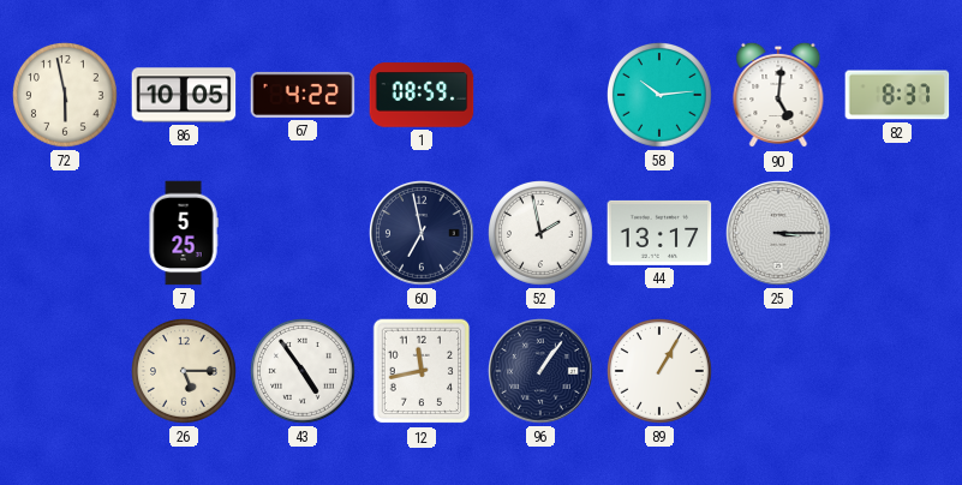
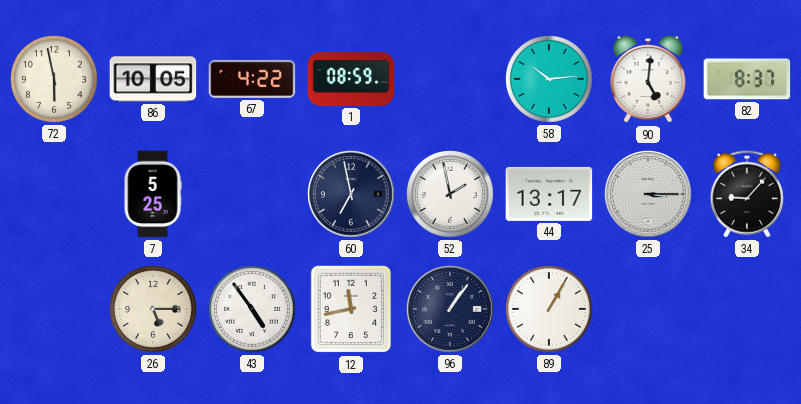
34: none -> 9:07 (747, 194)
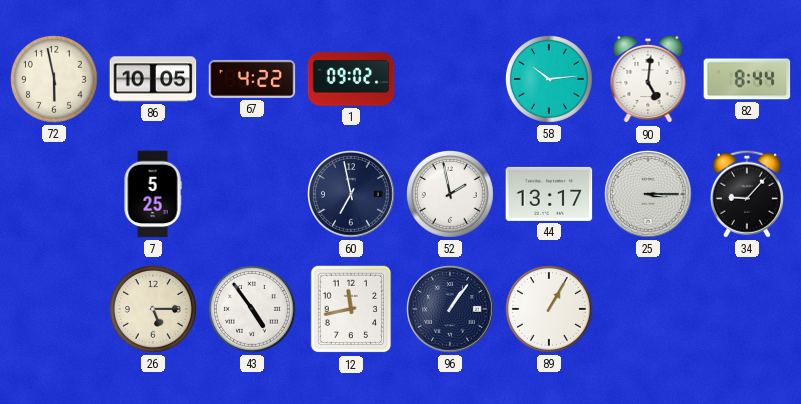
1: 08:59 -> 09:02 (351, 79)
82: 8:37 -> 8:44 (747, 79)
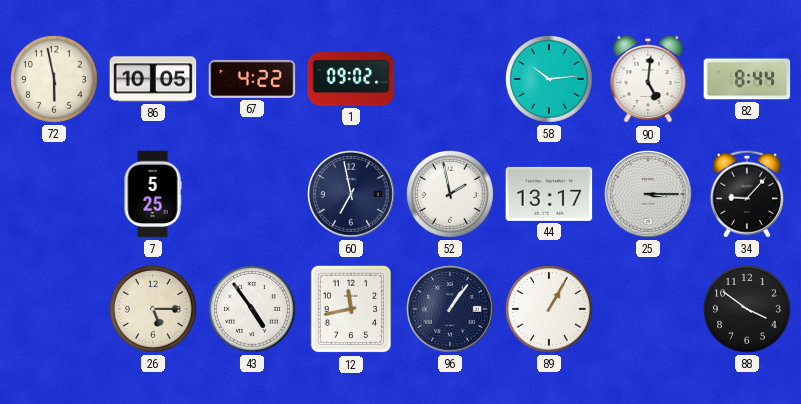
88: none -> 3:51 (748, 310)
